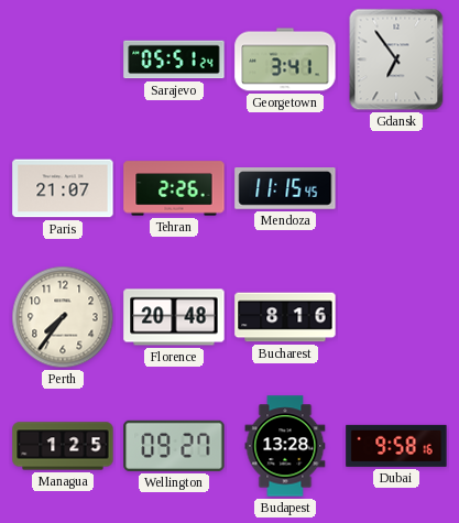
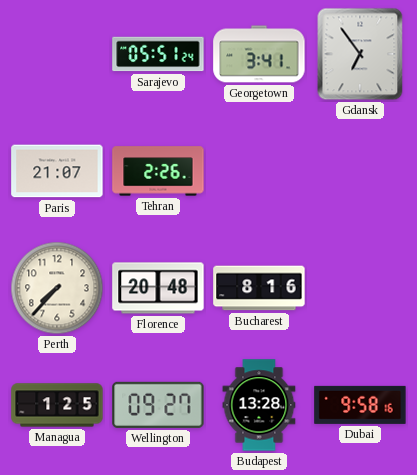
Mendoza: 11:15 -> none (285, 189)
Perth: 7:36 -> 7:37 (57, 288)
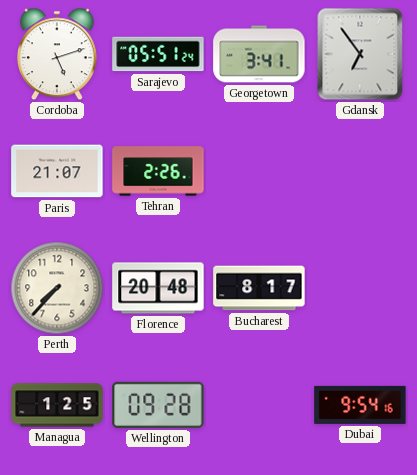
Cordoba: none -> 5:12 (57, 54)
Bucharest: 8:16 -> 8:17 (259, 288)
Wellington: 09:27 -> 09:28 (158, 405)
Budapest: 13:28 -> none (259, 405)
Dubai: 9:58 -> 9:54 (360, 405)
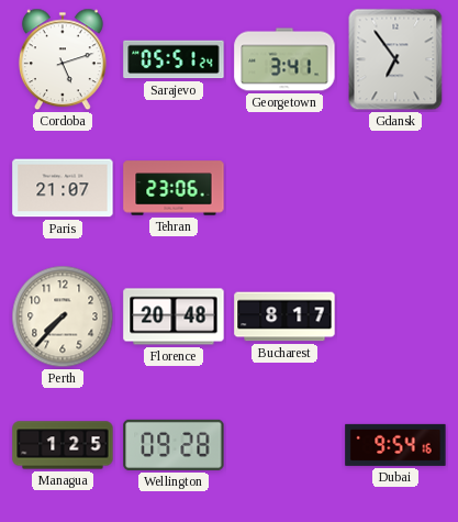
Tehran: 2:26 -> 23:06 (174, 188)
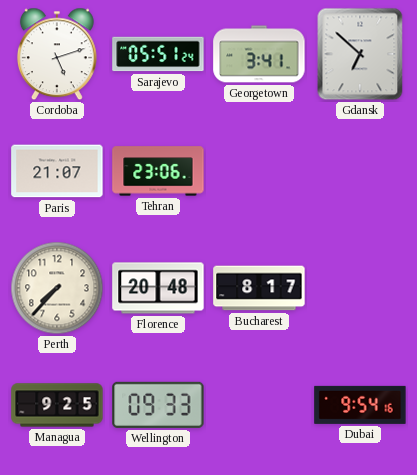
Gdansk: 6:54 -> 6:52 (360, 54)
Managua: 1:25 -> 9:25 (57, 405)
Wellington: 09:28 -> 09:33 (158, 405)
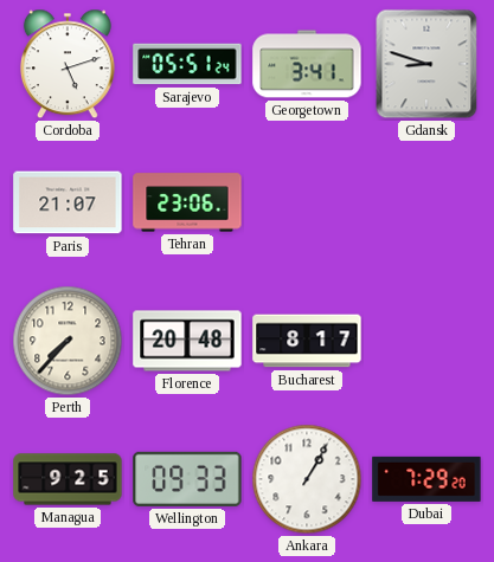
Gdansk: 6:52 -> 8:48 (426, 64)
Ankara: none -> 1:05 (307, 479)
Dubai: 9:54 -> 7:29 (426, 479)
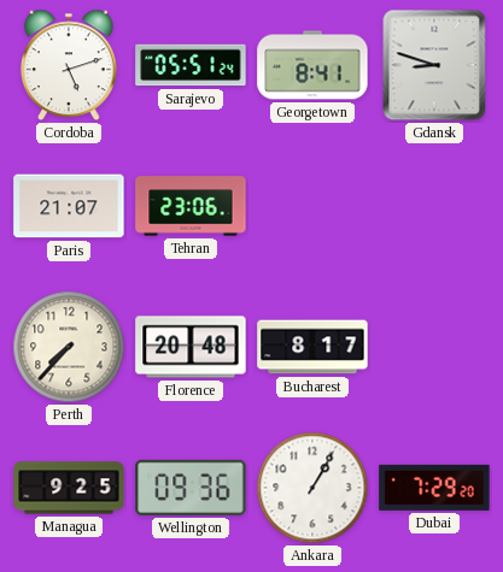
Georgetown: 3:41 -> 8:41 (312, 65)
Wellington: 09:33 -> 09:36 (191, 488)
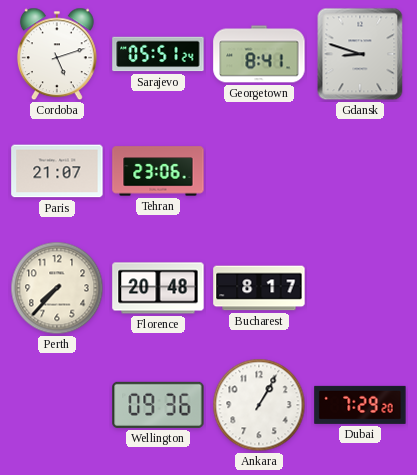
Managua: 9:25 -> none (69, 488)
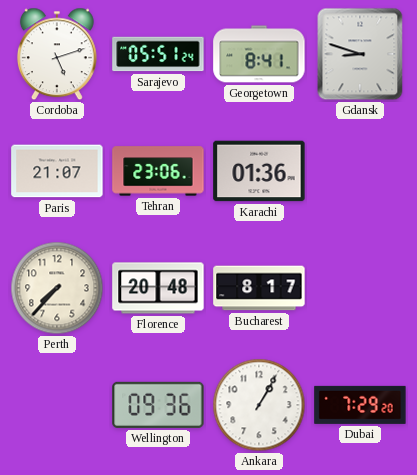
Karachi: none -> 01:36 (259, 171)
